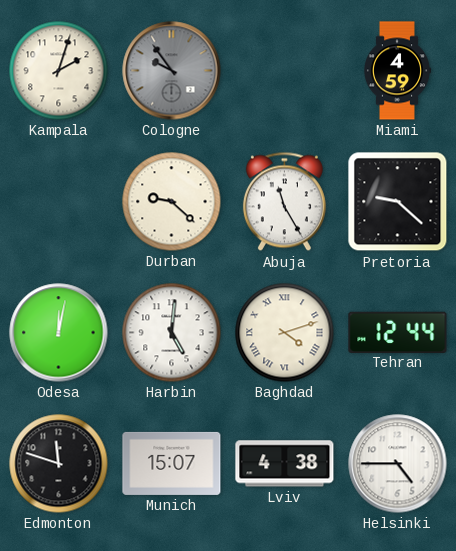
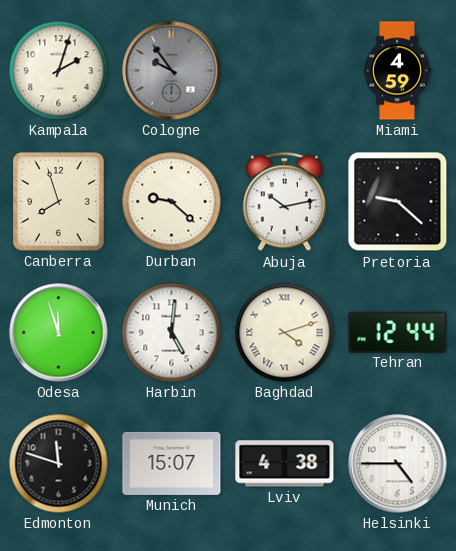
Canberra: none -> 7:57 (59, 202)
Abuja: 11:25 -> 10:13 (284, 202)
Odesa: 12:02 -> 11:57 (59, 333)
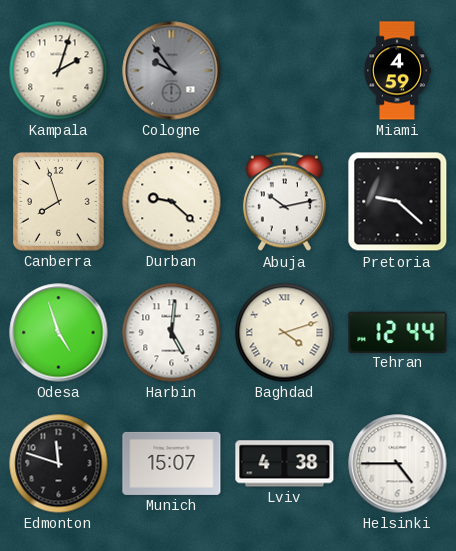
Odesa: 11:57 -> 4:57 (59, 333)
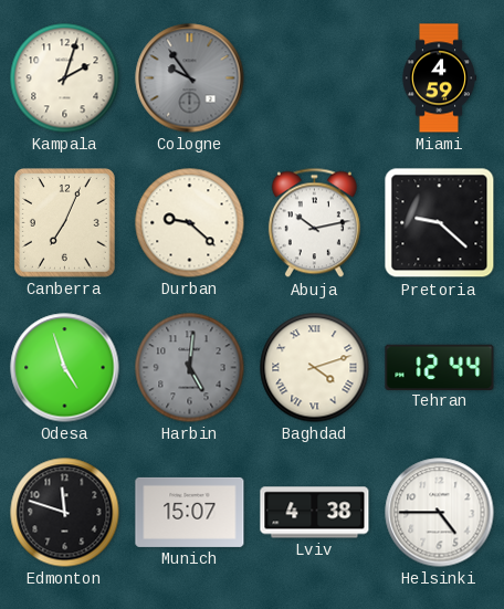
Canberra: 7:57 -> 7:04 (65, 223)
Harbin dial: white -> grey (190, 368)
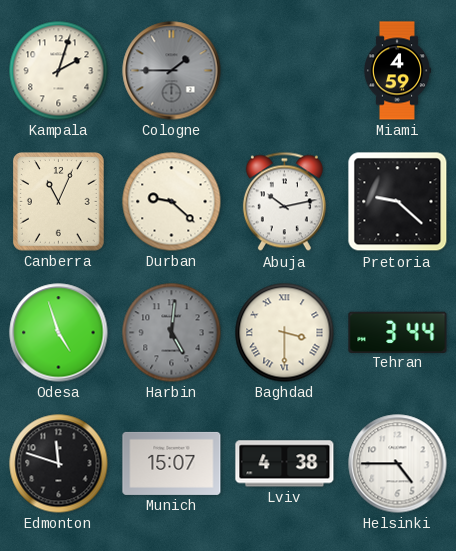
Cologne: 9:54 -> 1:45 (172, 71)
Canberra: 7:04 -> 11:04 (59, 202)
Baghdad: 4:12 -> 3:30 (285, 333)
Tehran: 12:44 -> 3:44 (398, 332)
